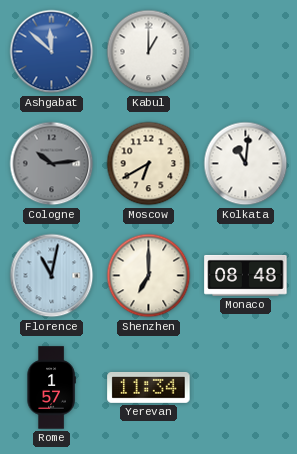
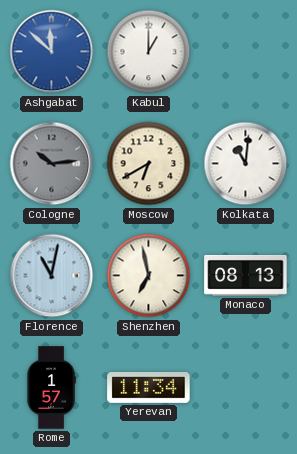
Shenzhen: 7:00 -> 6:58 (149, 276)
Monaco: 08:48 -> 08:13 (246, 275)
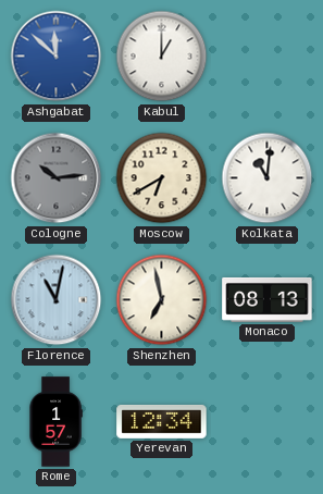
Yerevan: 11:34 -> 12:34 (162, 421)
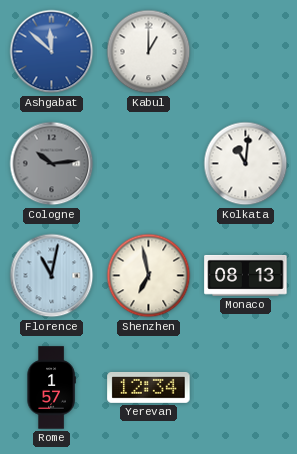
Moscow: 6:40 -> none (162, 178)
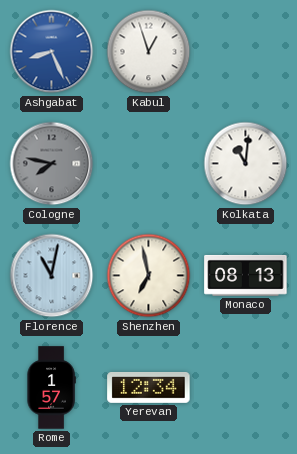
Ashgabat: 11:52 -> 8:26 (52, 52)
Kabul: 1:00 -> 12:57 (149, 52)
Cologne: 10:14 -> 7:47 (52, 164)
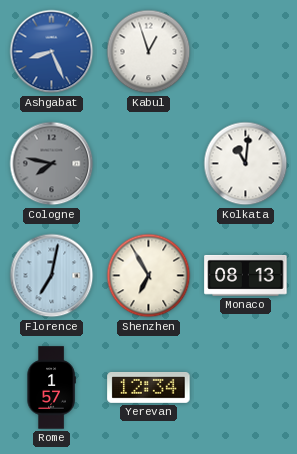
Florence: 11:02 -> 7:02 (52, 276)
Shenzhen: 6:58 -> 6:55 (149, 276)
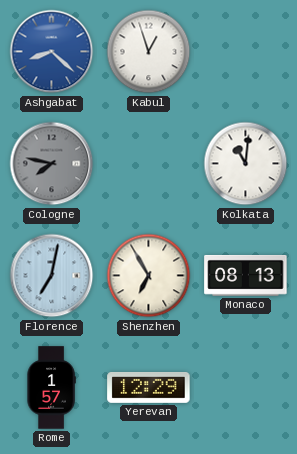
Ashgabat: 8:26 -> 8:22 (52, 52)
Yerevan: 12:34 -> 12:29 (149, 387)
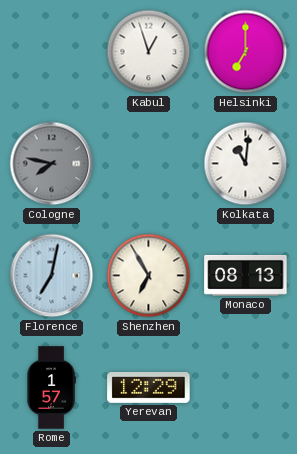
Ashgabat: 8:22 -> none (52, 52)
Helsinki: none -> 7:00 (246, 52)
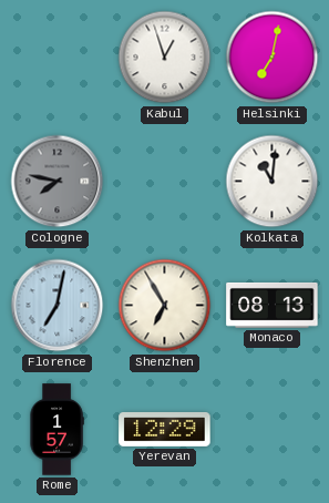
Helsinki: 7:00 -> 7:02 (273, 58)
